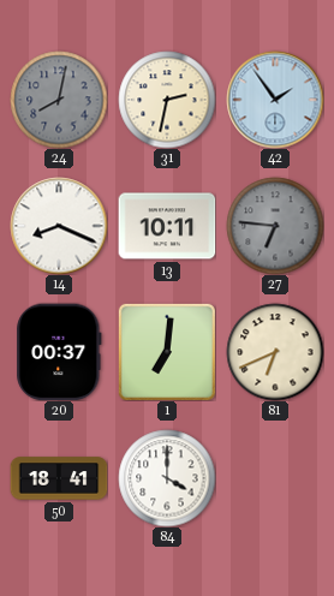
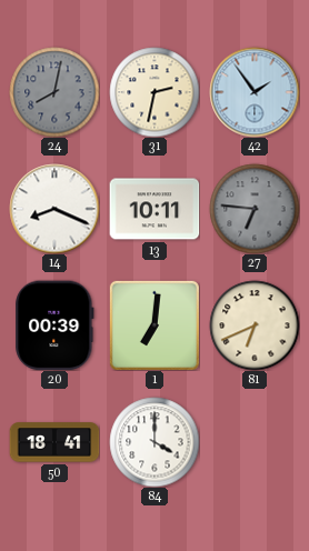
20: 00:37 -> 00:39 (54, 325)
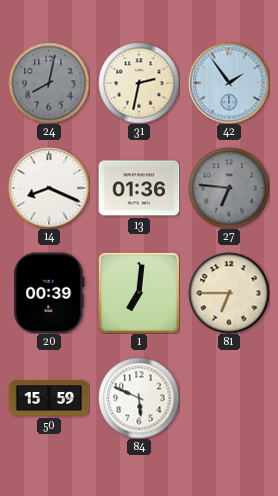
13: 10:11 -> 01:36 (139, 188)
81: 6:41 -> 6:45 (229, 293)
50: 18:41 -> 15:59 (49, 398)
84: 4:00 -> 5:49 (139, 398)
